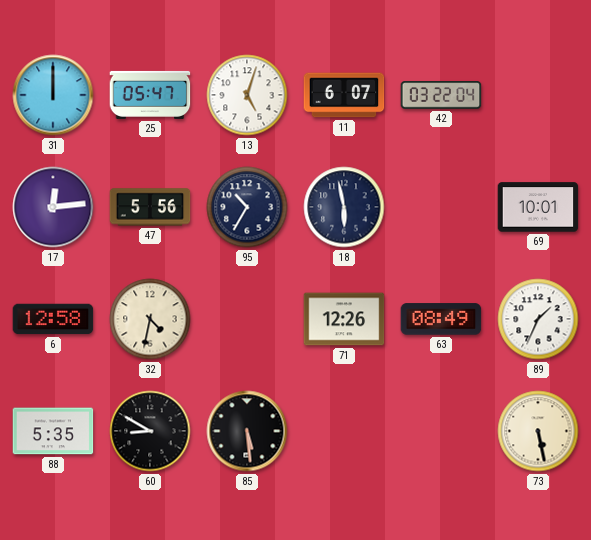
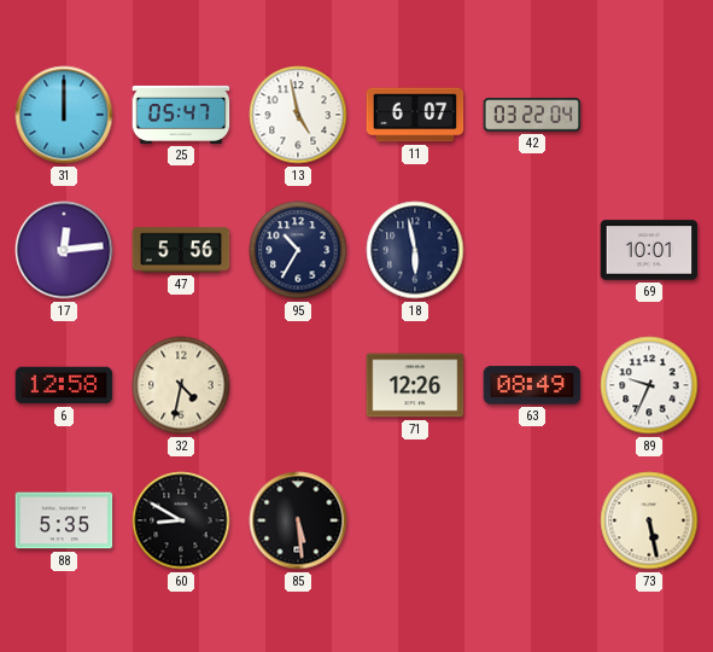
13: 5:03 -> 4:58 (298, 115)
89: 1:34 -> 9:34 (649, 385)
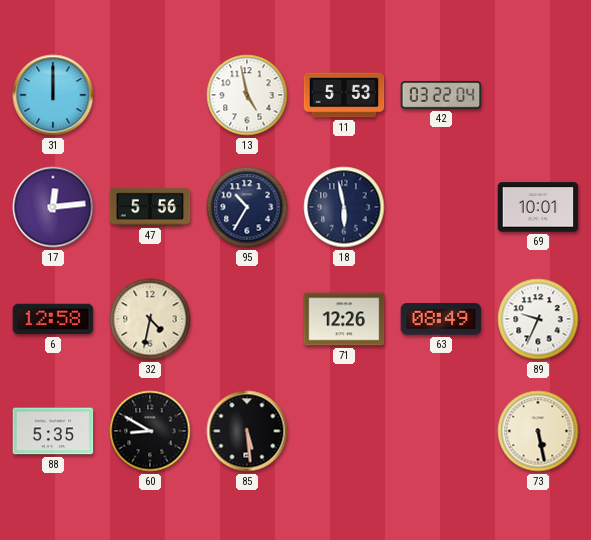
25: 05:47 -> none (181, 115)
11: 6:07 -> 5:53 (344, 95)
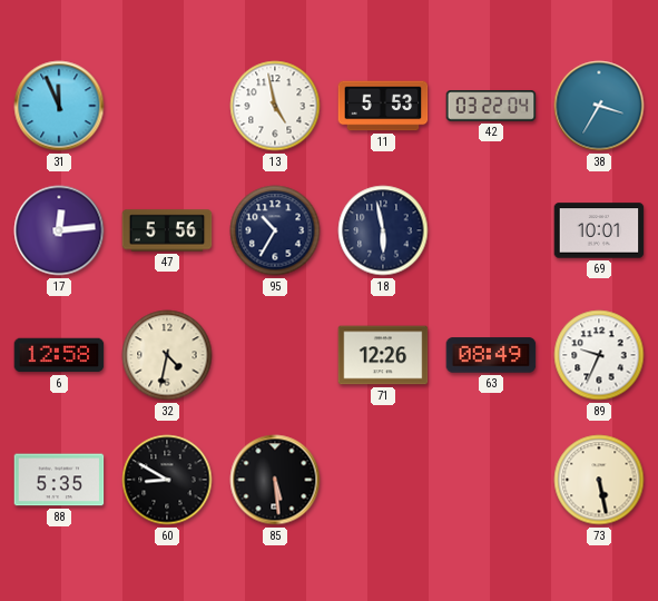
31: 12:00 -> 11:56 (59, 106)
38: none -> 3:35 (599, 106)
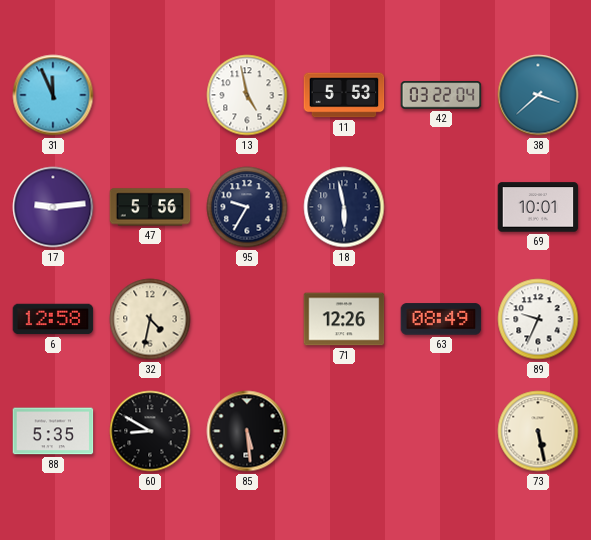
38: 3:35 -> 3:38 (538, 95)
17: 12:14 -> 9:14 (53, 207)
95: 10:35 -> 9:35 (247, 207)
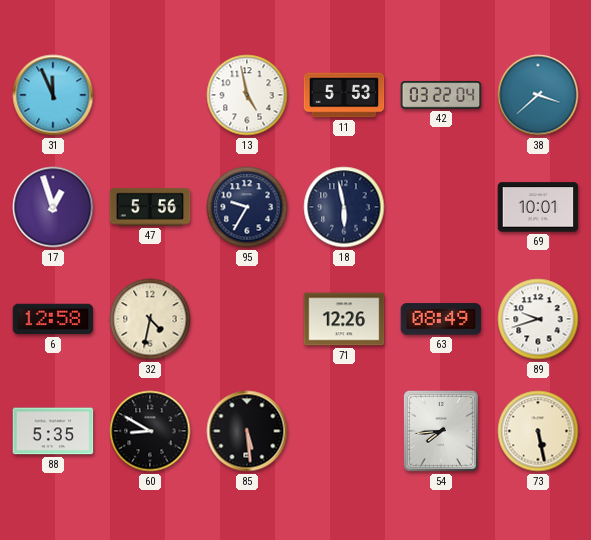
17: 9:14 -> 12:57 (53, 207)
89: 9:34 -> 9:42 (538, 319)
54: none -> 7:44 (441, 431)
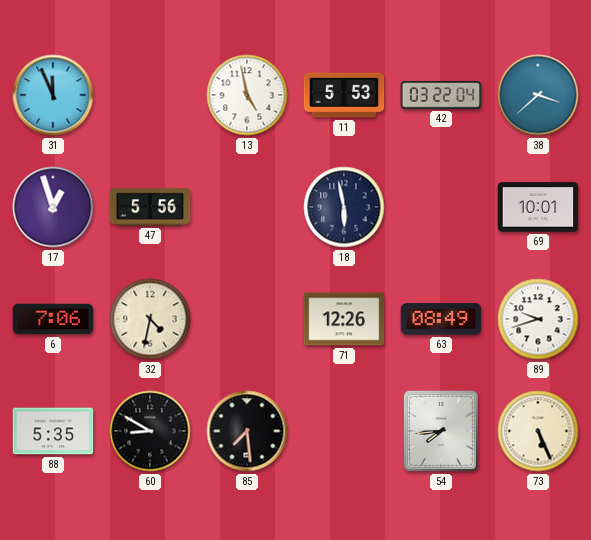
95: 9:35 -> none (247, 207)
6: 12:58 -> 7:06 (53, 319)
85: 5:29 -> 7:29 (247, 431)
73: 5:28 -> 5:26 (538, 431)
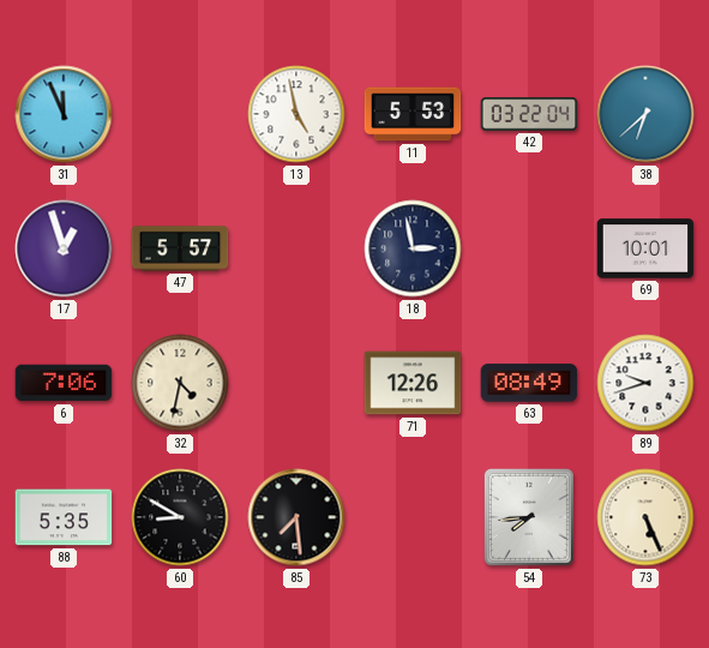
38: 3:38 -> 6:38 (645, 114)
47: 5:56 -> 5:57 (180, 248)
18: 5:58 -> 2:58 (413, 248)
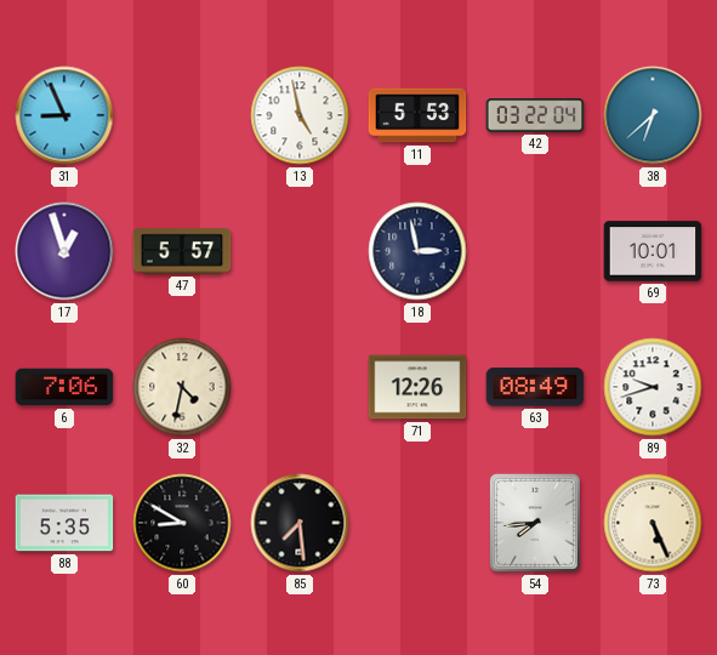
31: 11:56 -> 8:56 (64, 115)
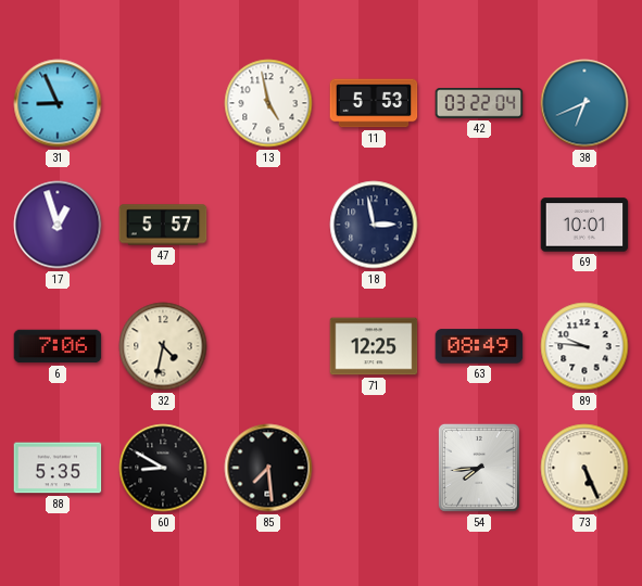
38: 6:38 -> 6:41 (584, 103)
71: 12:26 -> 12:25 (374, 346)
89: 9:42 -> 9:46 (584, 346)
